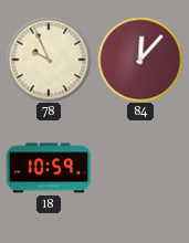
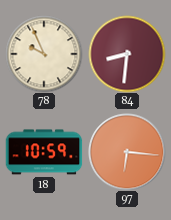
84: 12:07 -> 8:31 (127, 54)
97: none -> 6:16 (127, 152)
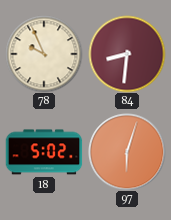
18: 10:59 -> 5:02 (44, 152)
97: 6:16 -> 6:03 (127, 152)
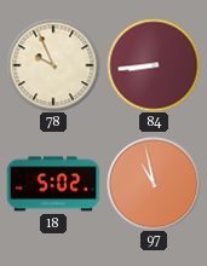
84: 8:31 -> 8:44 (154, 65)
97: 6:03 -> 10:58 (154, 184)
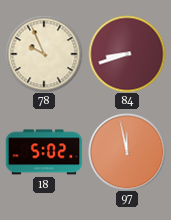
84: 8:44 -> 8:42 (127, 54)
97: 10:58 -> 11:58 (127, 152)
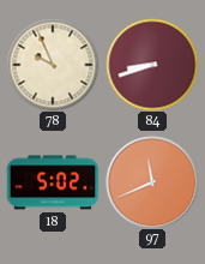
97: 11:58 -> 11:41 (152, 182)
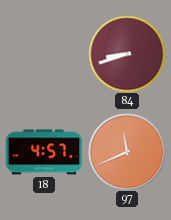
78: 9:56 -> none (53, 65)
18: 5:02 -> 4:57 (44, 152)
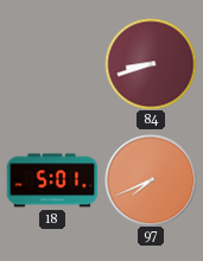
18: 4:57 -> 5:01 (52, 180)
97: 11:41 -> 7:41 (151, 180)
